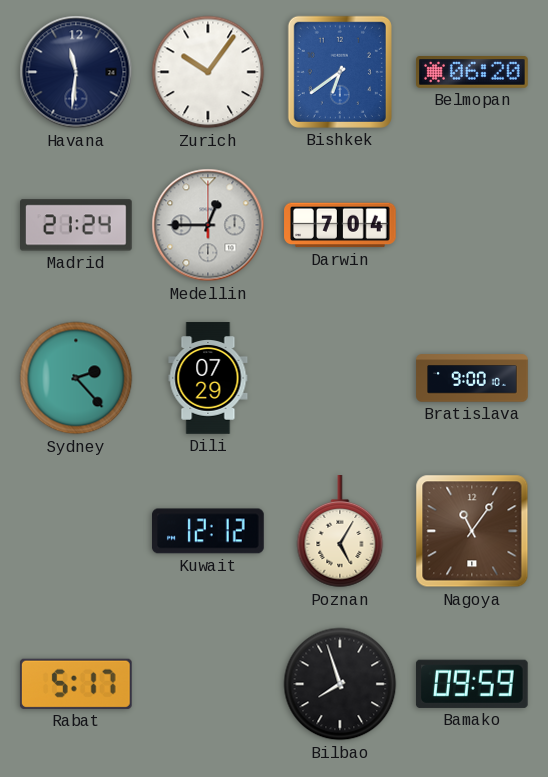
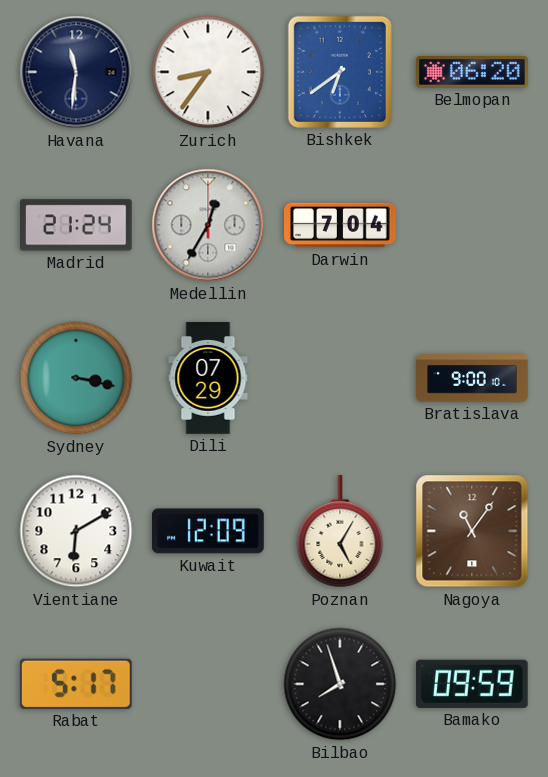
Zurich: 10:06 -> 8:36 (208, 72)
Medellin: 12:45 -> 12:35 (208, 225)
Sydney: 2:23 -> 3:17 (76, 378)
Vientiane: none -> 6:10 (76, 531)
Kuwait: 12:12 -> 12:09 (209, 531)
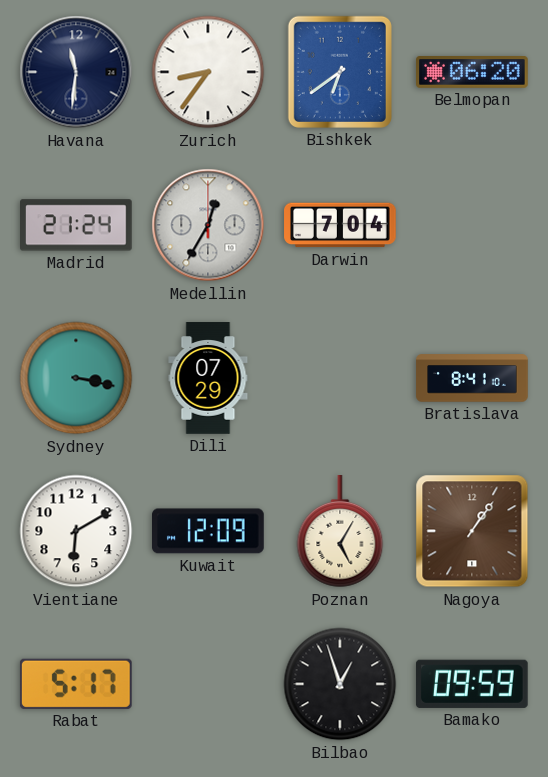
Bratislava: 9:00 -> 8:41 (472, 378)
Nagoya: 11:06 -> 1:06 (472, 531)
Bilbao: 7:57 -> 12:57 (340, 684)
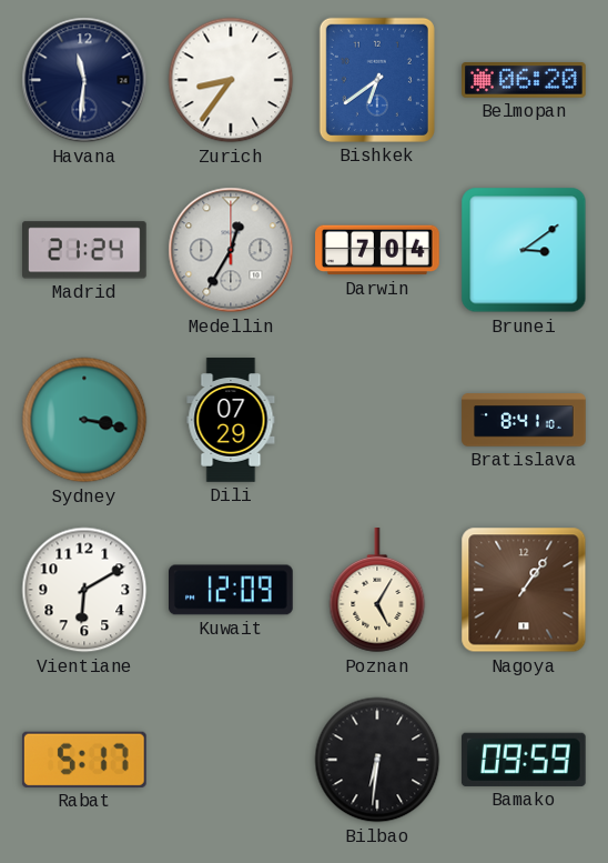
Brunei: none -> 3:09 (524, 250)
Bilbao: 12:57 -> 6:31 (377, 760)
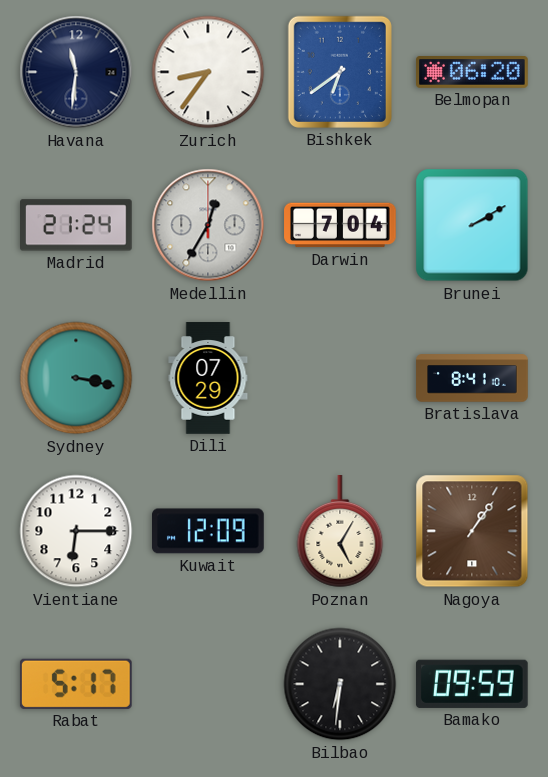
Brunei: 3:09 -> 2:10 (472, 225)
Vientiane: 6:10 -> 6:15 (76, 531)
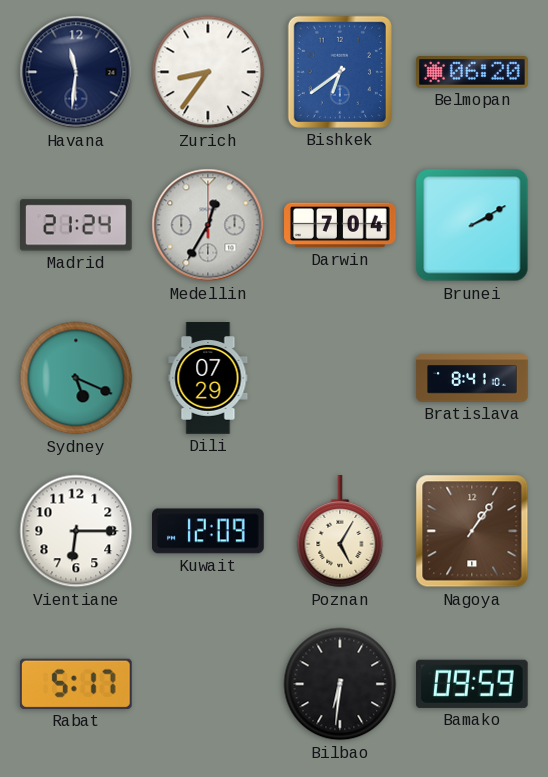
Sydney: 3:17 -> 5:19 (76, 378)
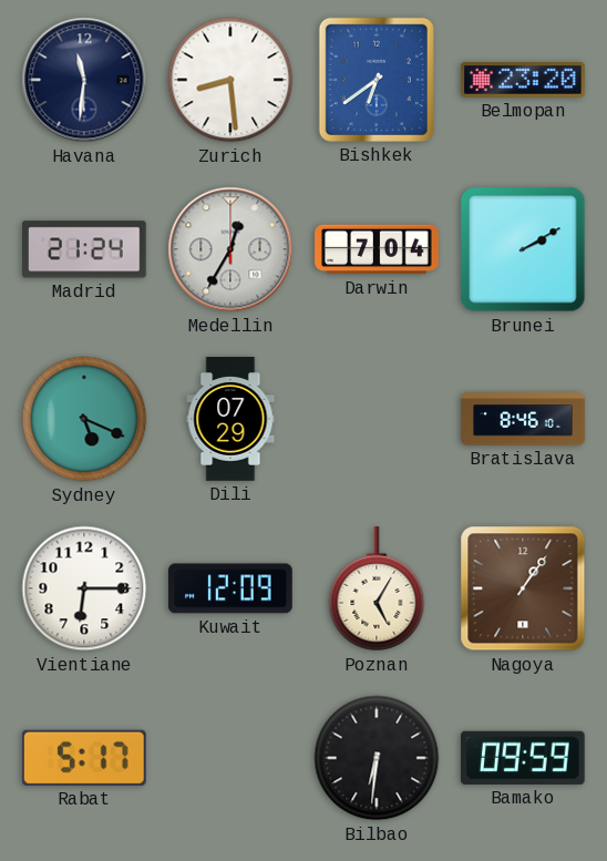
Zurich: 8:36 -> 8:29 (230, 80)
Belmopan: 06:20 -> 23:20 (523, 81)
Bratislava: 8:41 -> 8:46 (523, 419)
